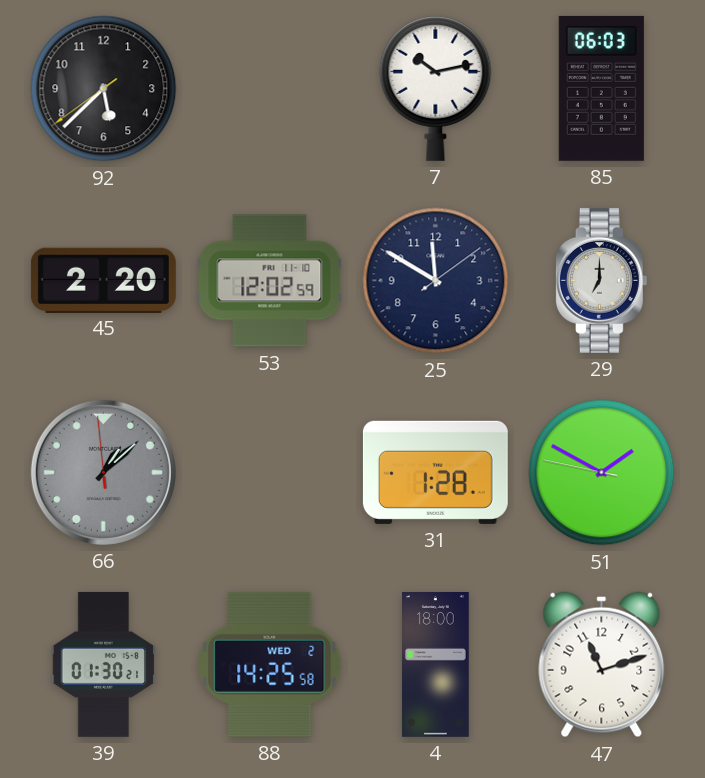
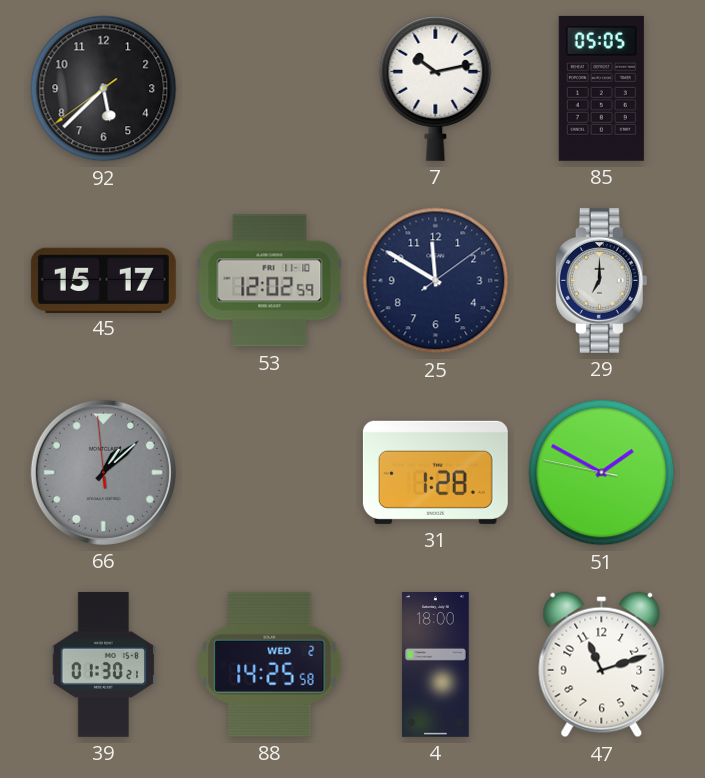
85: 06:03 -> 05:05 (601, 88)
45: 2:20 -> 15:17 (103, 280)
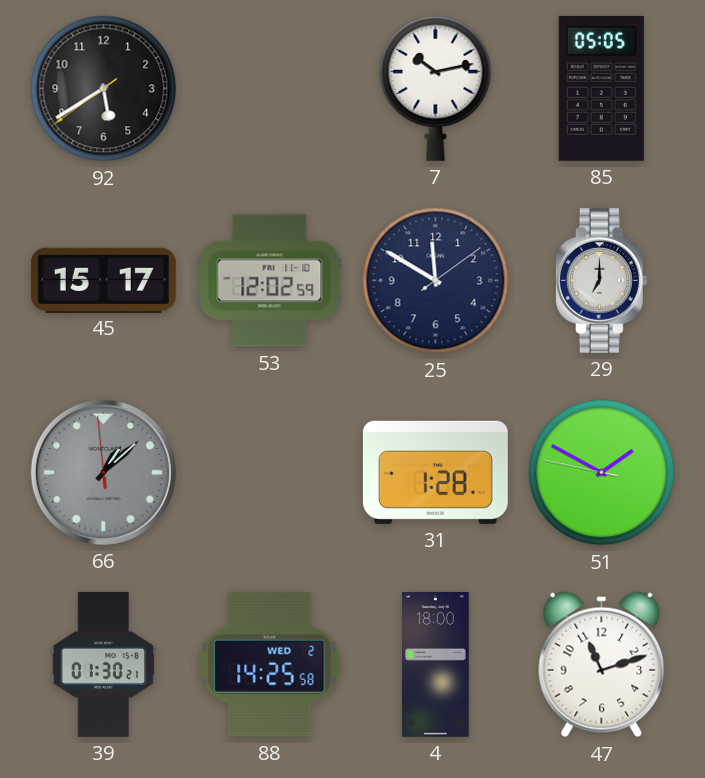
92: 5:37 -> 5:39 (104, 89)
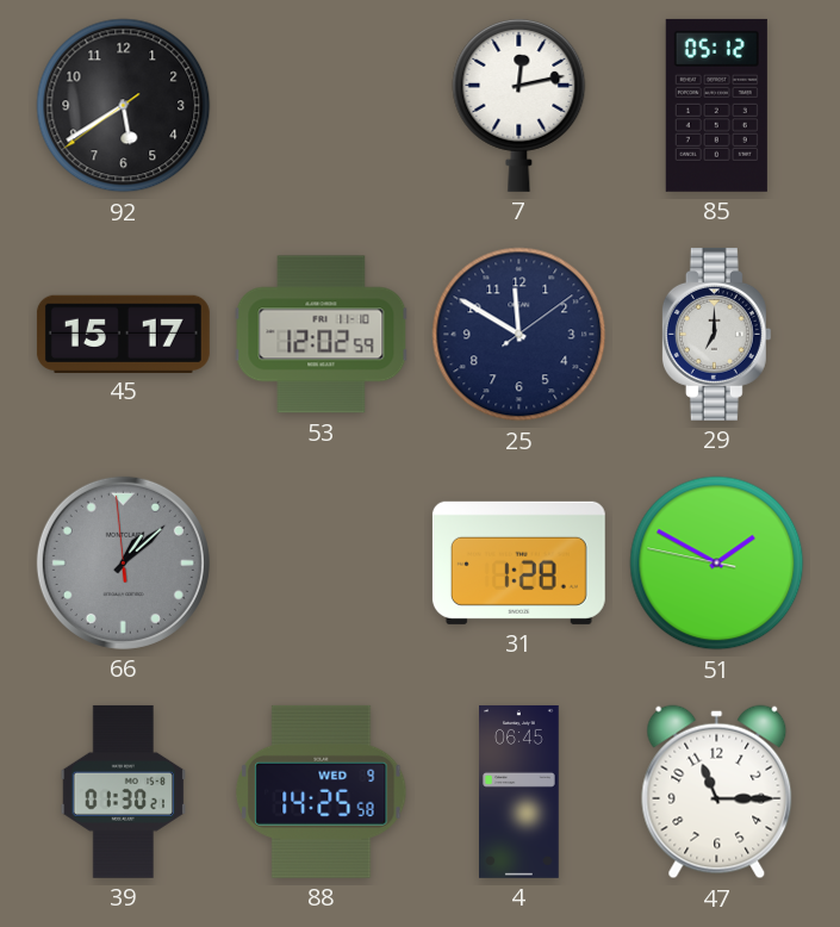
7: 10:13 -> 12:13 (519, 105)
85: 05:05 -> 05:12 (716, 105)
88 date: WED 2 -> WED 9 (322, 791)
4: 18:00 -> 06:45 (519, 791)
47: 11:12 -> 11:15 (717, 792)
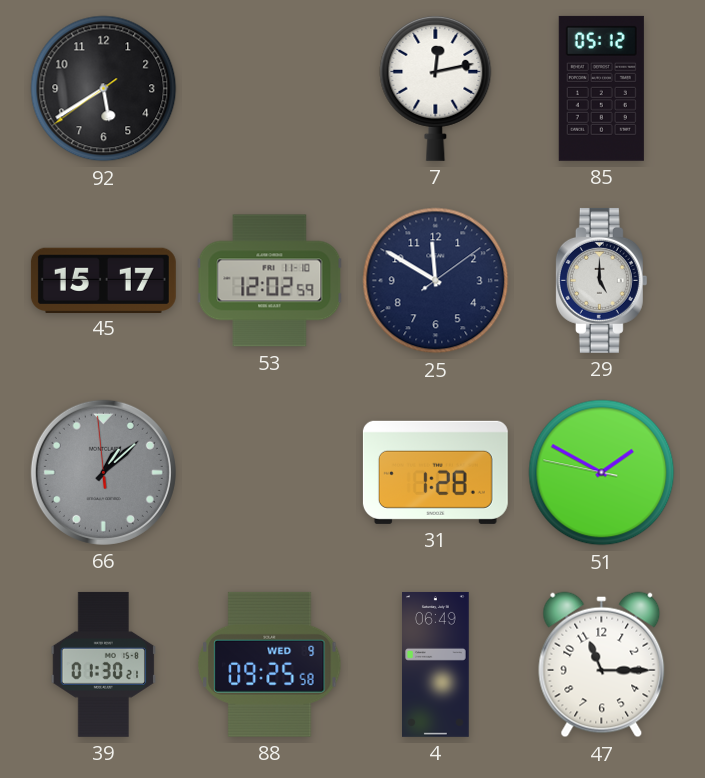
29: 7:00 -> 5:00 (601, 280)
88: 14:25 -> 09:25 (270, 664)
4: 06:45 -> 06:49 (436, 664)
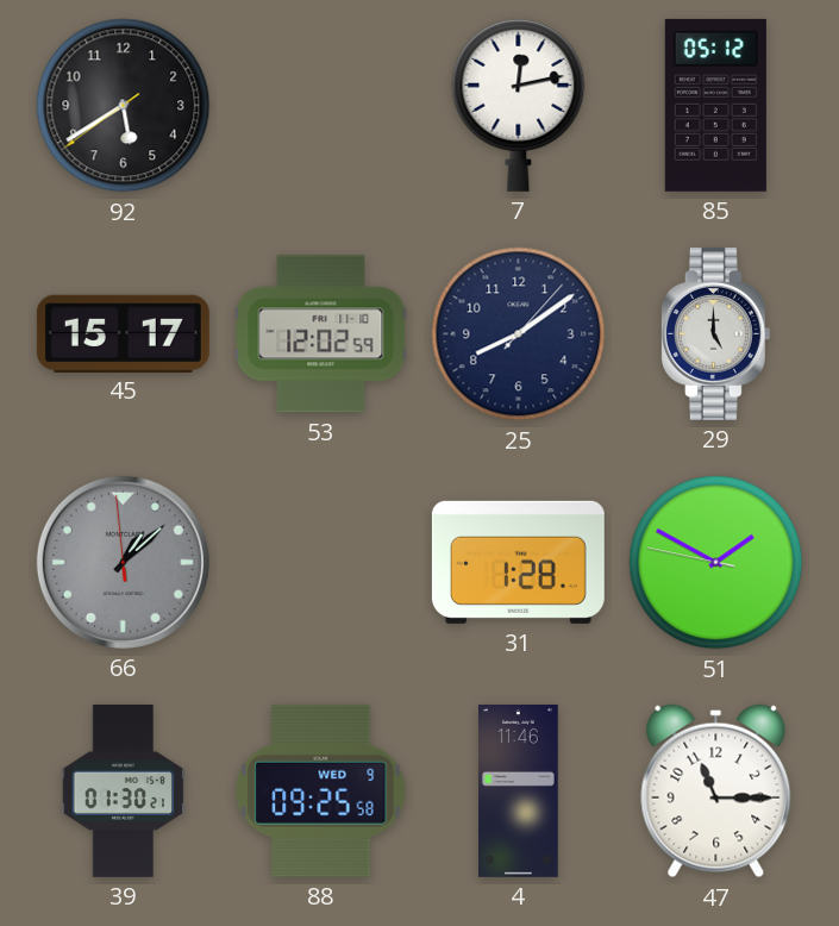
25: 11:50 -> 8:09 (519, 334)
4: 06:49 -> 11:46 (519, 790)
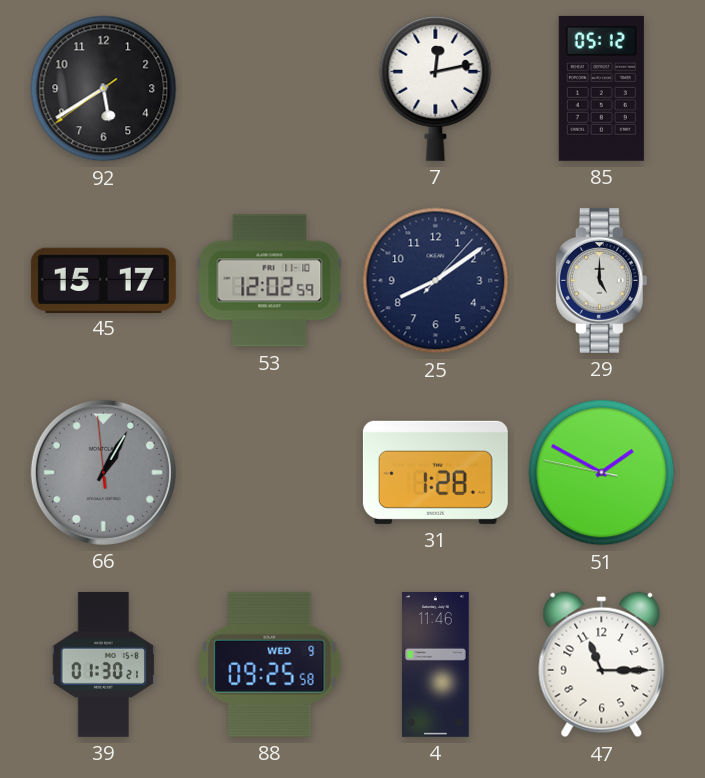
66: 1:07 -> 1:04 (103, 472)
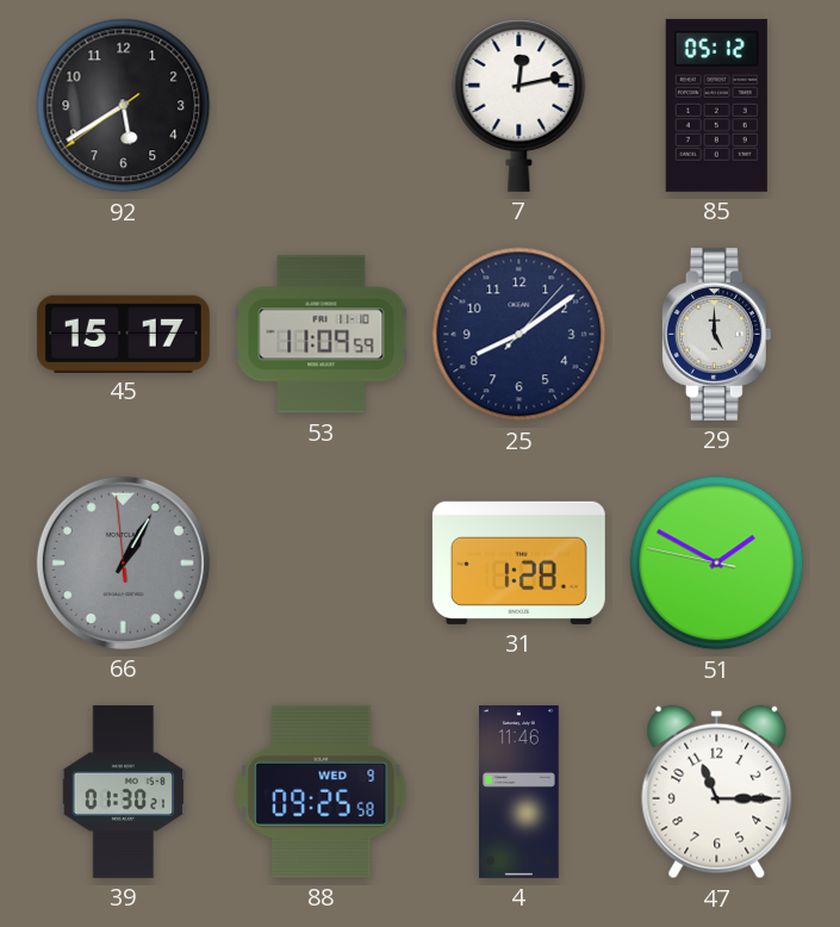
53: 12:02 -> 11:09 (322, 335)
